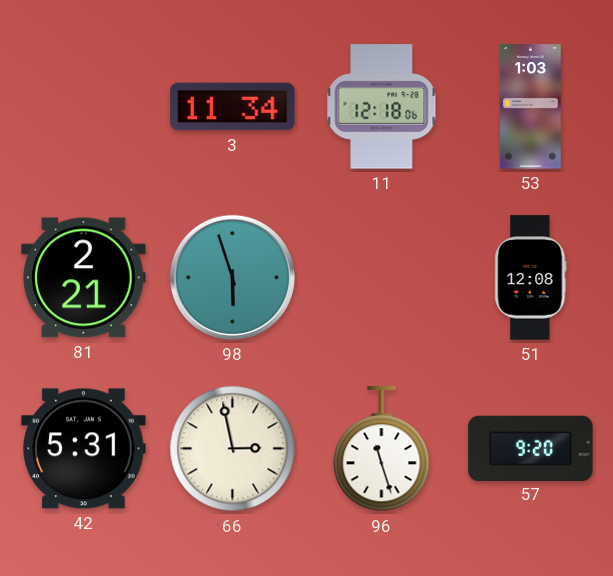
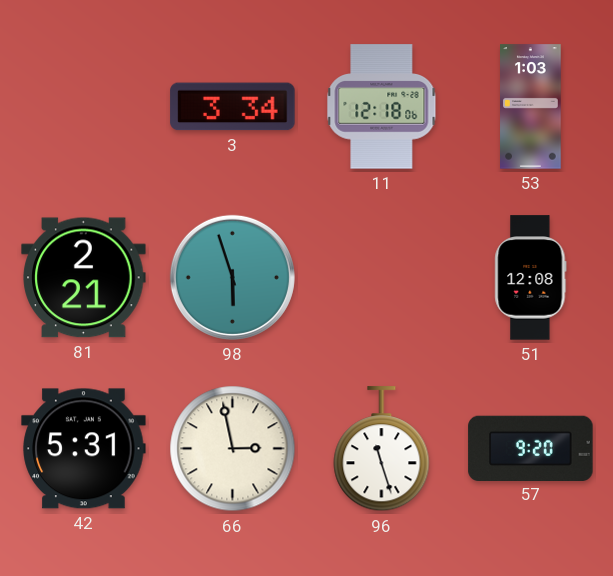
3: 11:34 -> 3:34 (233, 107)
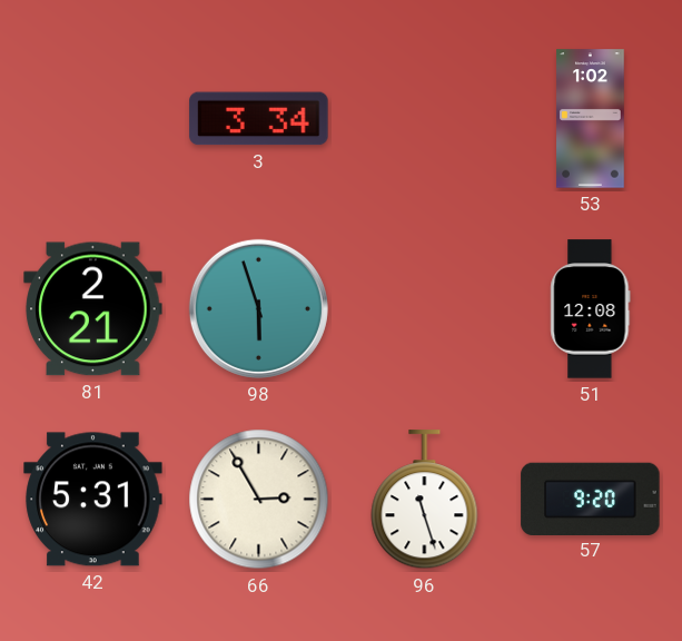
11: 12:18 -> none (382, 107)
53: 1:03 -> 1:02 (591, 119)
66: 2:58 -> 2:55 (259, 500)
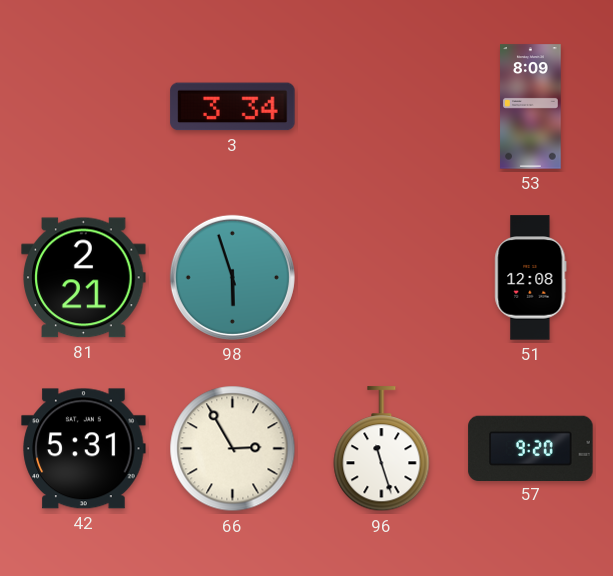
53: 1:02 -> 8:09 (531, 107)
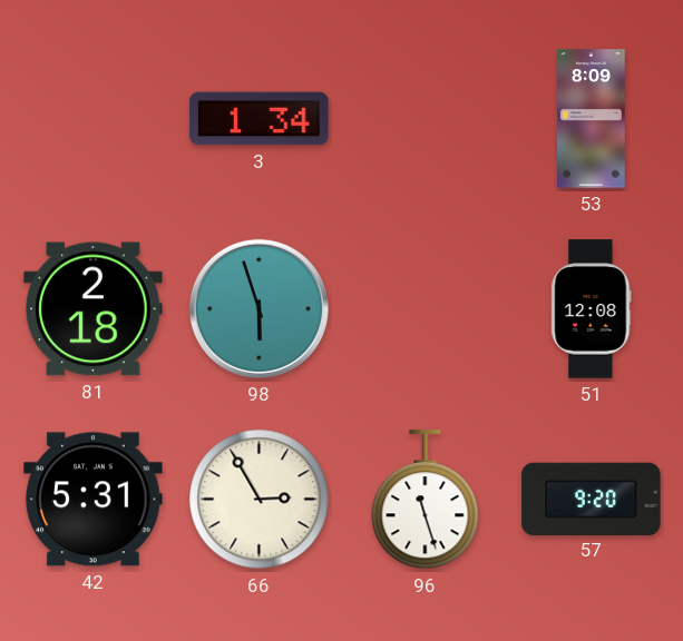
3: 3:34 -> 1:34 (260, 119)
81: 2:21 -> 2:18 (94, 309)
